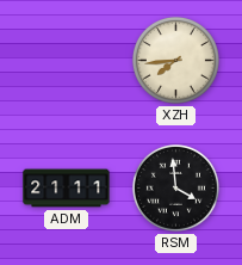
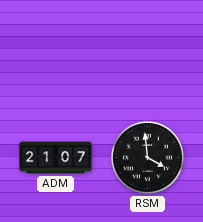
XZH: 7:44 -> none (175, 60)
ADM: 21:11 -> 21:07 (56, 158)
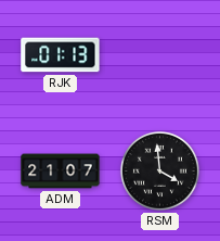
RJK: none -> 01:13 (61, 55)
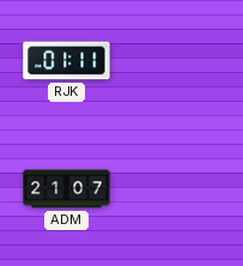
RJK: 01:13 -> 01:11 (67, 61)
RSM: 3:59 -> none (159, 170)
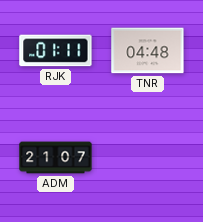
TNR: none -> 04:48 (148, 51)
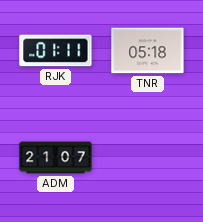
TNR: 04:48 -> 05:18 (148, 51)
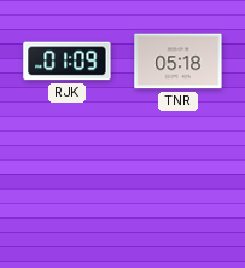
RJK: 01:11 -> 01:09 (68, 62)
ADM: 21:07 -> none (56, 158)
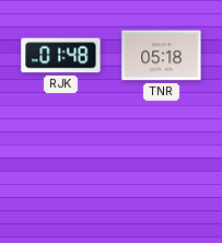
RJK: 01:09 -> 01:48 (61, 56)
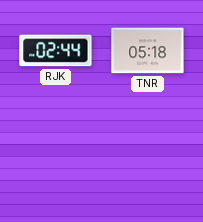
RJK: 01:48 -> 02:44 (56, 51)
